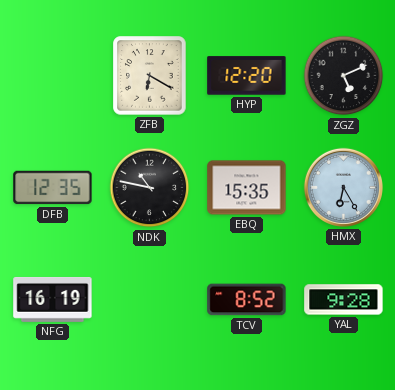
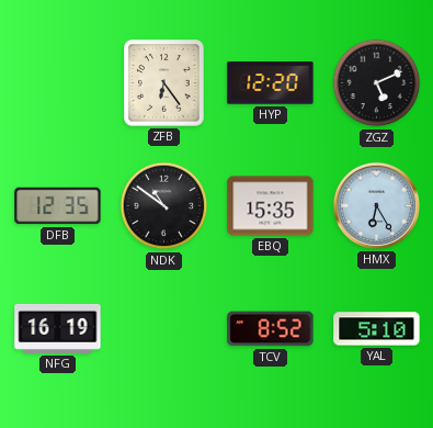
ZFB: 6:20 -> 6:24 (164, 83)
NDK: 10:47 -> 10:51 (164, 206)
YAL: 9:28 -> 5:10 (377, 329)
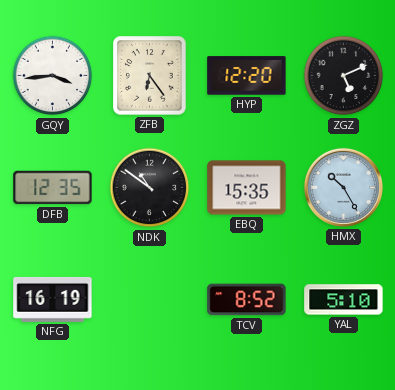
GQY: none -> 3:44 (53, 76)
HMX: 6:25 -> 10:25 (343, 187)
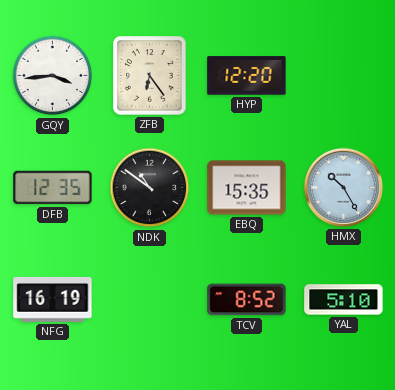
ZGZ: 5:11 -> none (344, 76)
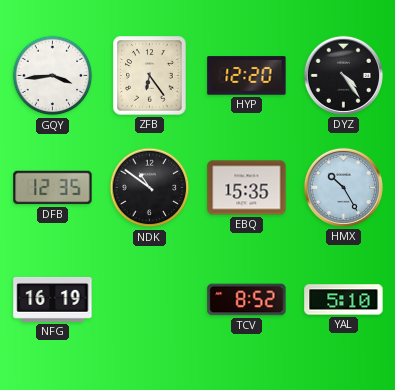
DYZ: none -> 4:24 (343, 75)
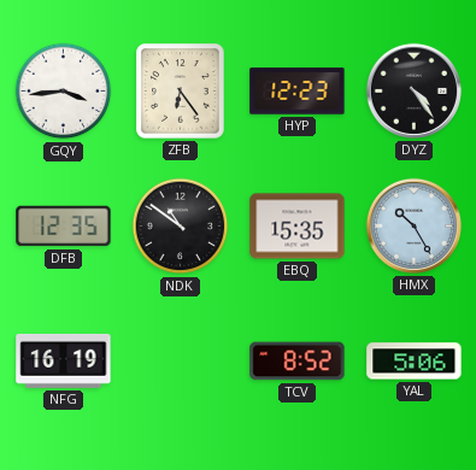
HYP: 12:20 -> 12:23 (298, 92)
YAL: 5:10 -> 5:06 (415, 362)
